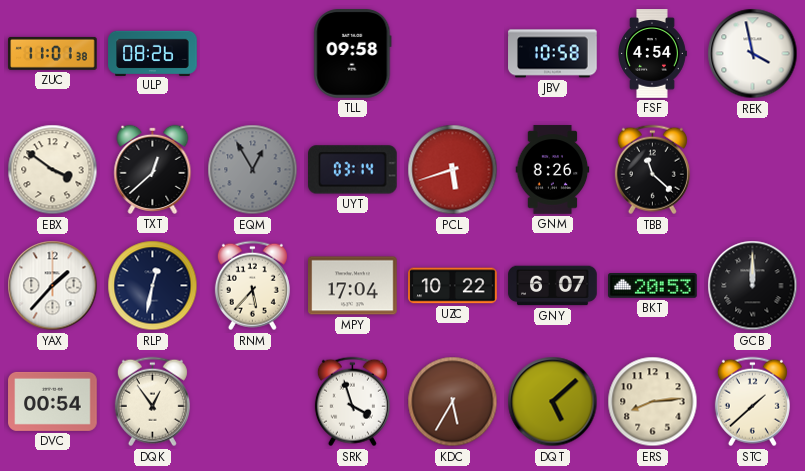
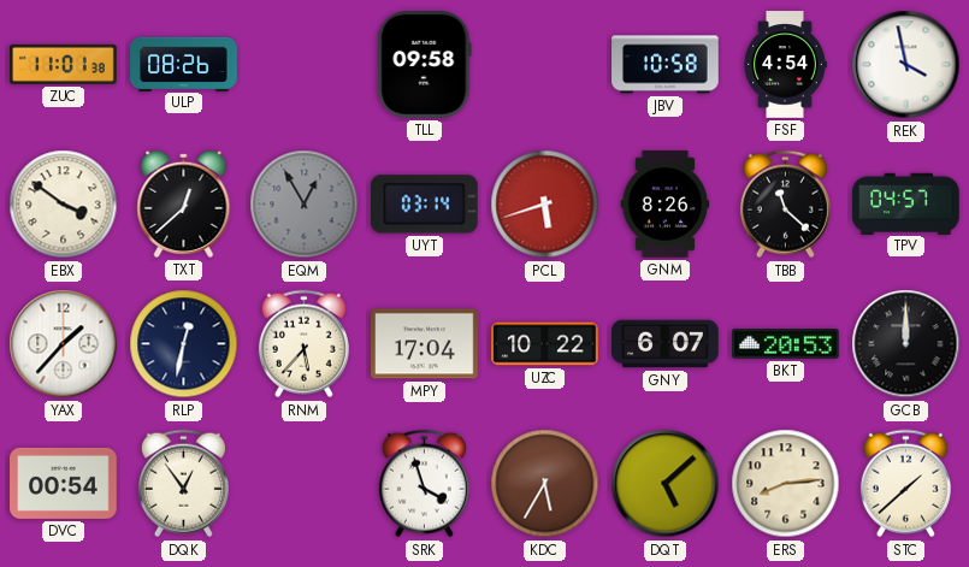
TPV: none -> 04:57 (906, 203)
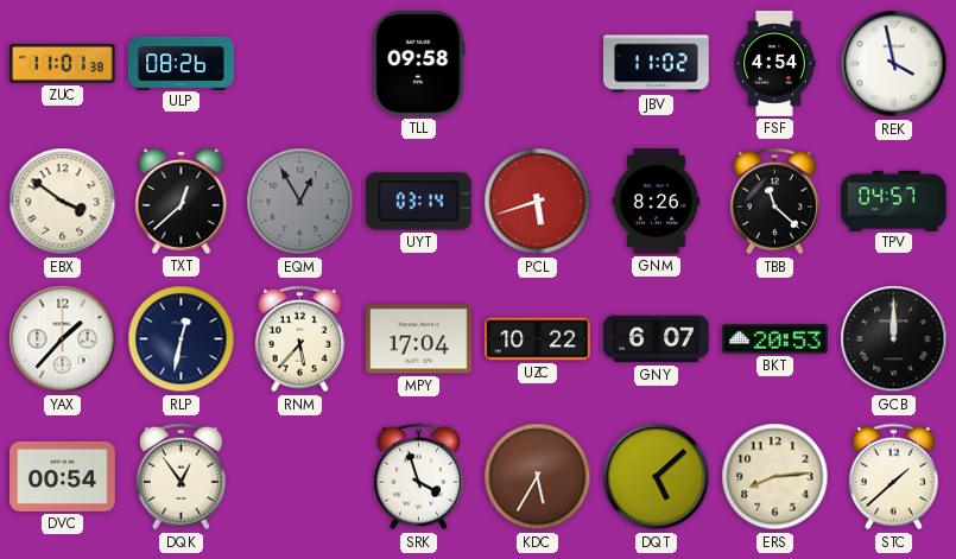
JBV: 10:58 -> 11:02 (657, 64)
